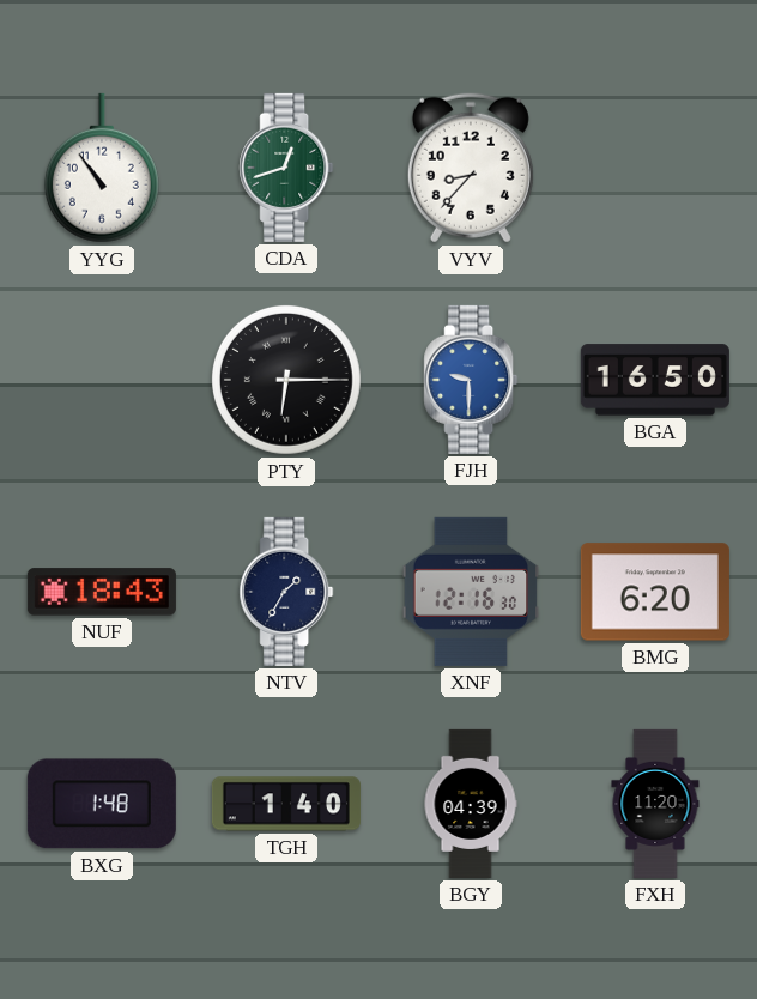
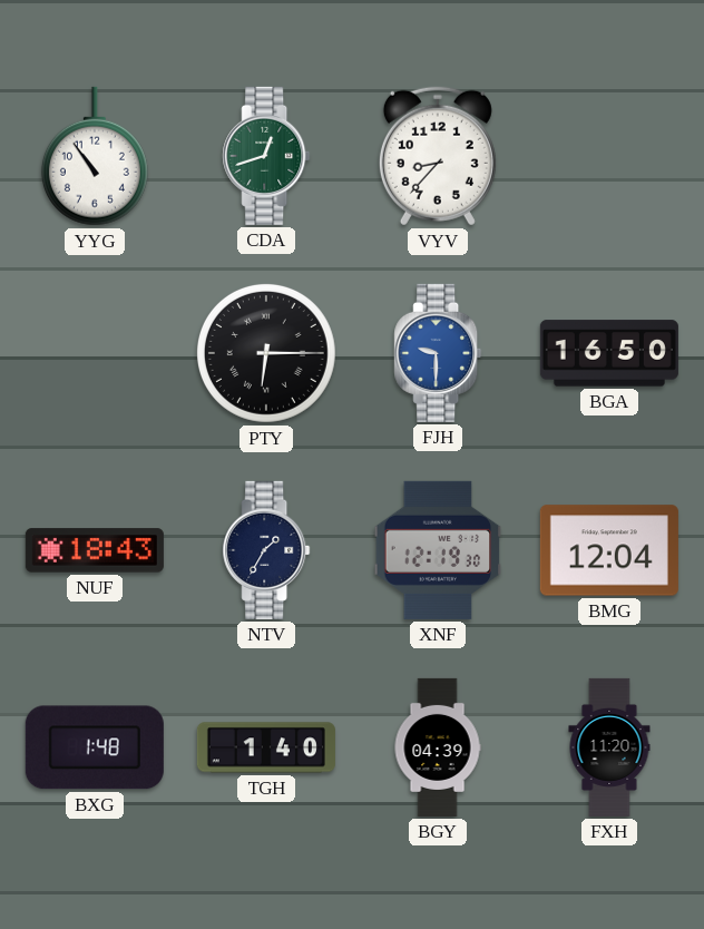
XNF: 12:16 -> 12:19 (438, 550)
BMG: 6:20 -> 12:04 (609, 550)
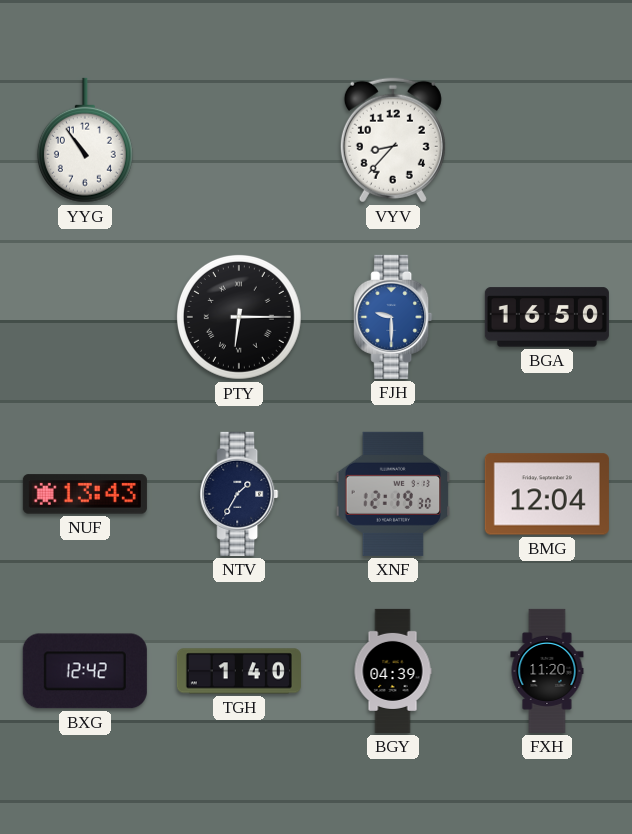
CDA: 12:42 -> none (266, 156)
NUF: 18:43 -> 13:43 (85, 494)
BXG: 1:48 -> 12:42 (85, 671)
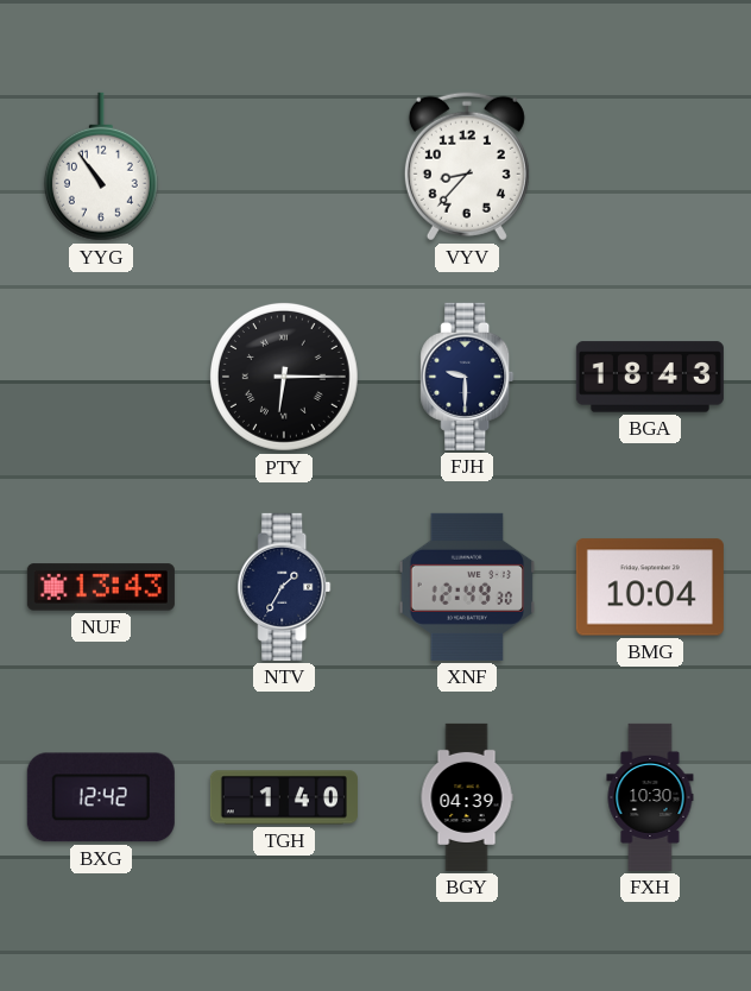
FJH dial: blue -> navy (467, 377)
BGA: 16:50 -> 18:43 (650, 377)
XNF: 12:19 -> 12:49 (467, 587)
BMG: 12:04 -> 10:04 (650, 587)
FXH: 11:20 -> 10:30 (650, 797)
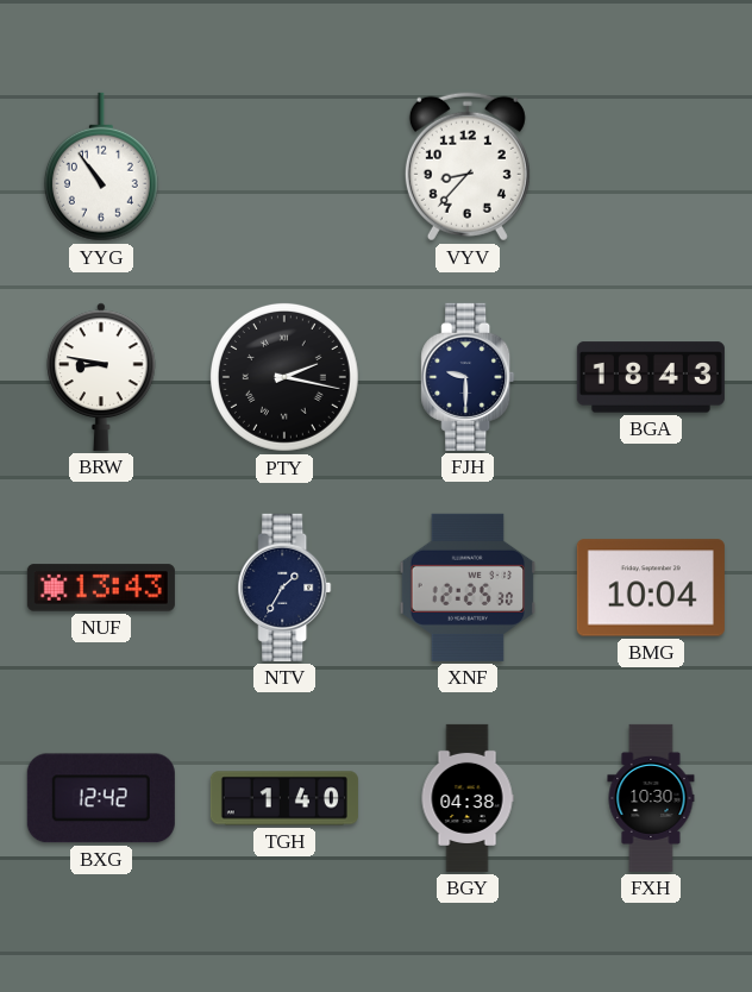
BRW: none -> 8:47 (101, 377)
PTY: 6:15 -> 2:17 (284, 377)
XNF: 12:49 -> 12:25 (468, 588)
BGY: 04:39 -> 04:38 (468, 798)
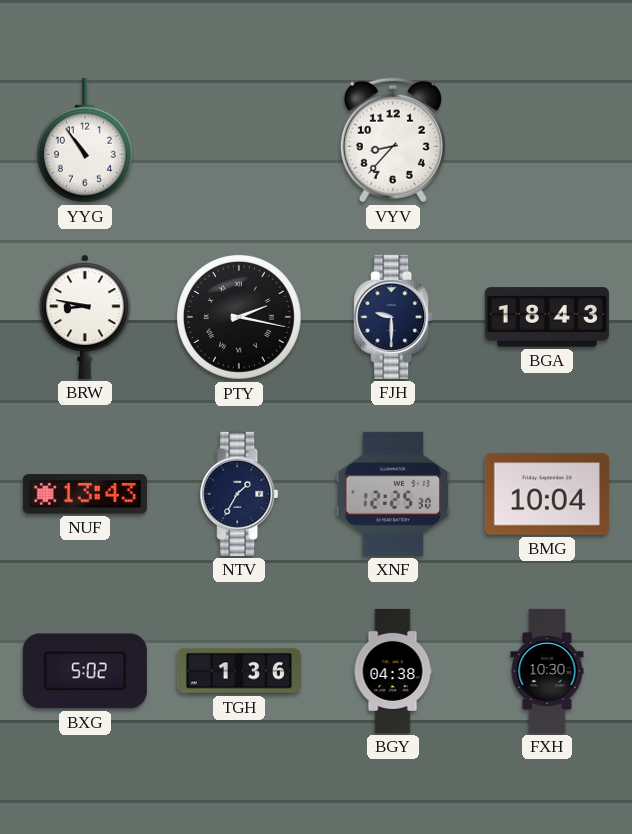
BXG: 12:42 -> 5:02 (85, 671)
TGH: 1:40 -> 1:36 (239, 671)
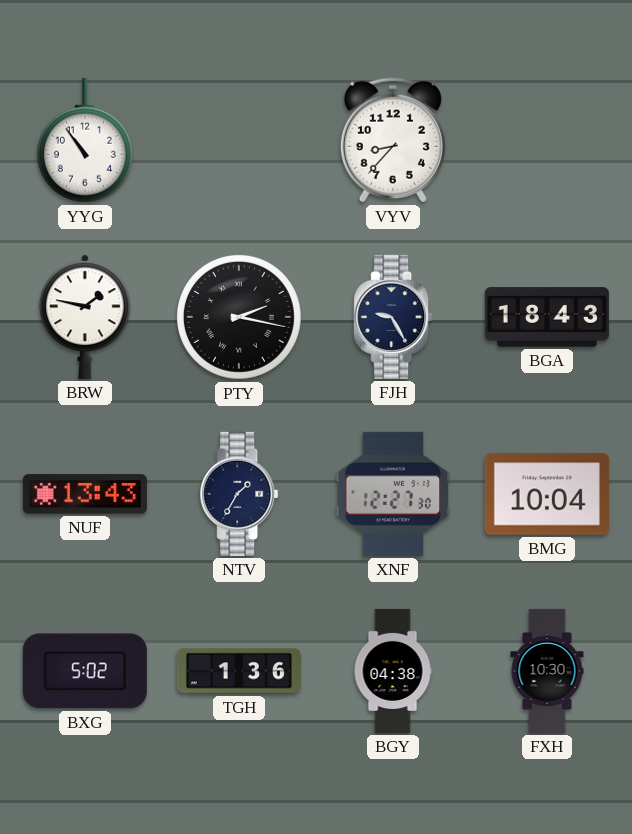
BRW: 8:47 -> 1:47 (85, 317)
FJH: 9:30 -> 9:25 (393, 317)
XNF: 12:25 -> 12:27 (393, 494)
